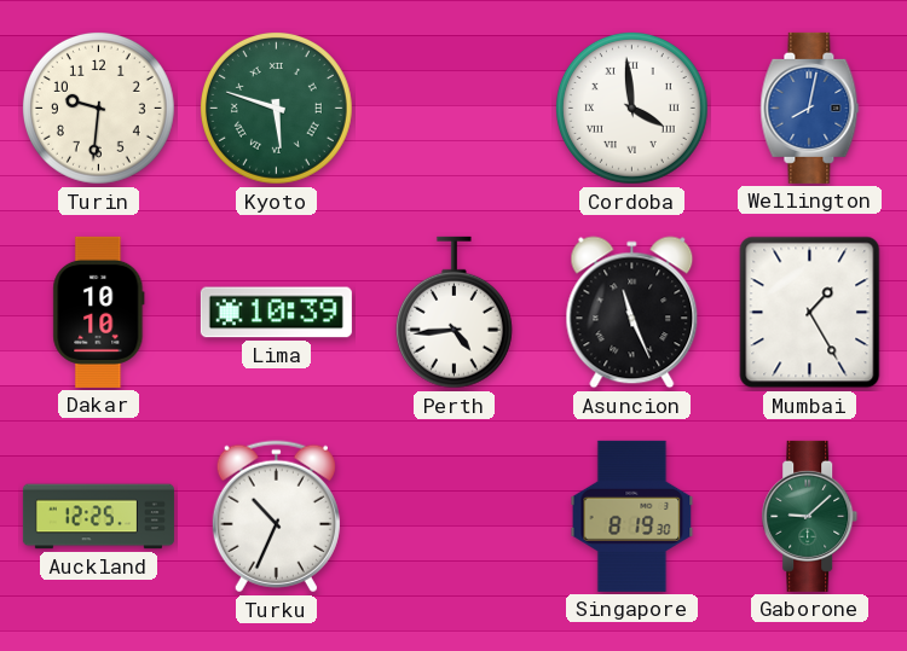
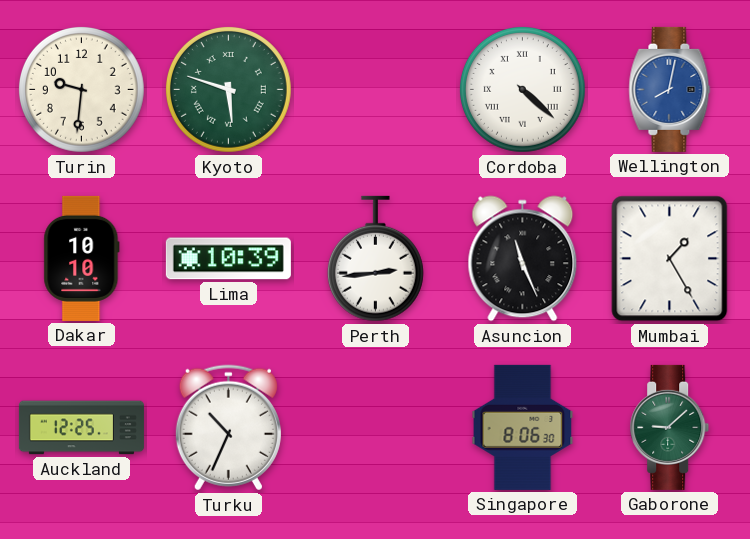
Cordoba: 3:59 -> 4:22 (522, 89)
Perth: 4:44 -> 2:44 (375, 259)
Singapore: 8:19 -> 8:06 (523, 427)
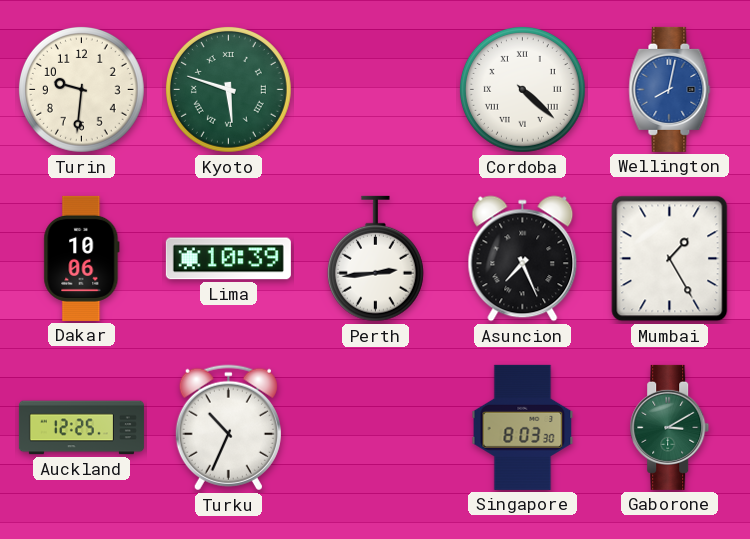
Dakar: 10:10 -> 10:06 (82, 258)
Asuncion: 11:26 -> 7:26 (523, 259)
Singapore: 8:06 -> 8:03 (523, 427)
Gaborone: 9:08 -> 3:10 (670, 427)
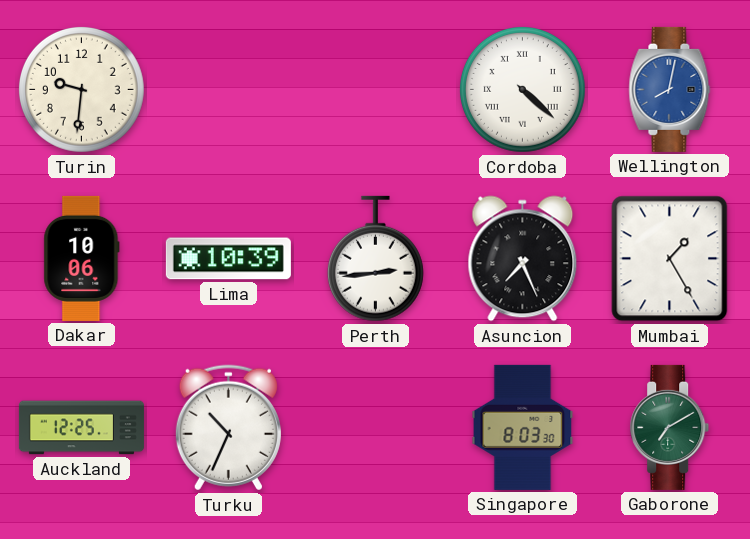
Kyoto: 5:48 -> none (228, 89)
Gaborone: 3:10 -> 7:10 (670, 427)
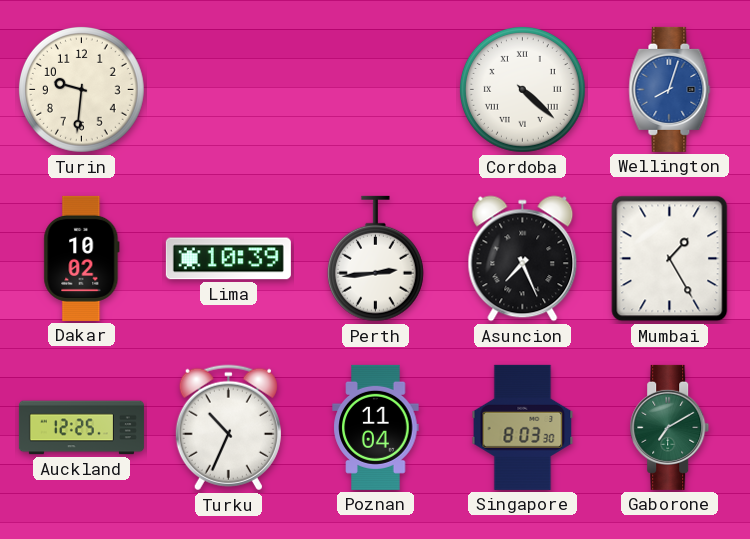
Wellington: 8:02 -> 8:03 (670, 89)
Dakar: 10:06 -> 10:02 (82, 258)
Poznan: none -> 11:04 (376, 427)
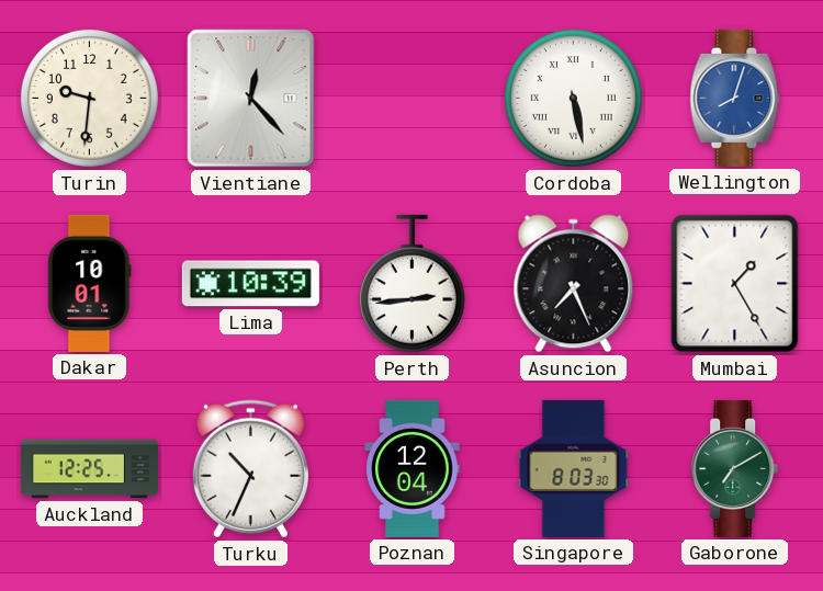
Vientiane: none -> 12:23 (251, 99)
Cordoba: 4:22 -> 5:28 (573, 98)
Dakar: 10:02 -> 10:01 (90, 283)
Poznan: 11:04 -> 12:04 (413, 468)
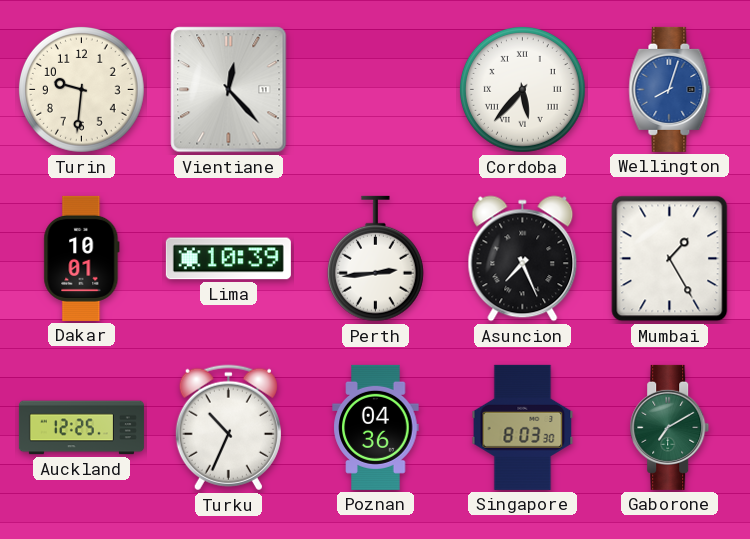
Cordoba: 5:28 -> 5:37 (522, 89)
Poznan: 12:04 -> 04:36 (376, 427)
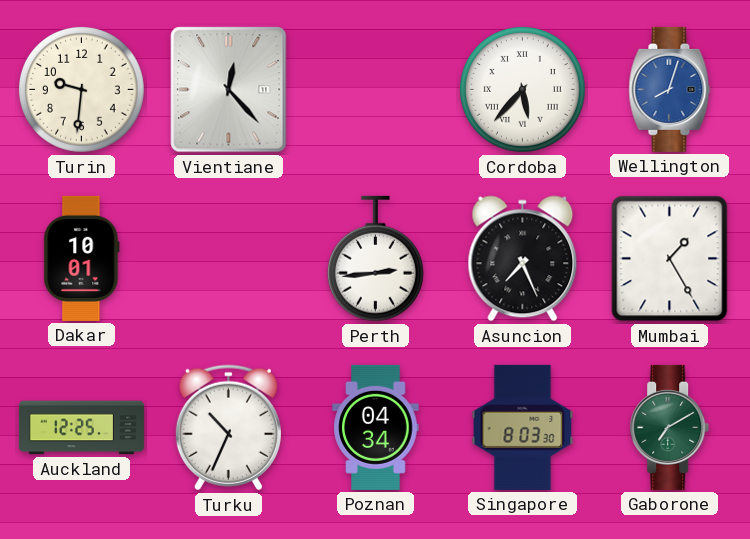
Lima: 10:39 -> none (228, 259)
Poznan: 04:36 -> 04:34 (376, 427)
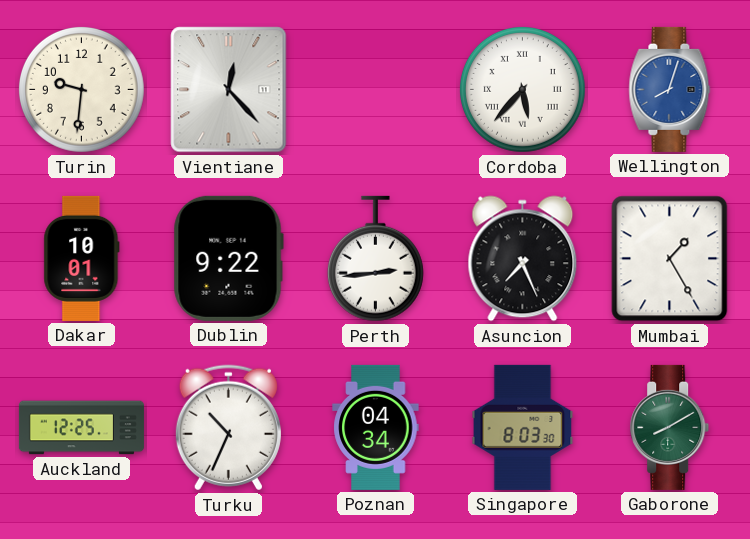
Dublin: none -> 9:22 (228, 258)
Gaborone: 7:10 -> 8:10 (670, 427)
